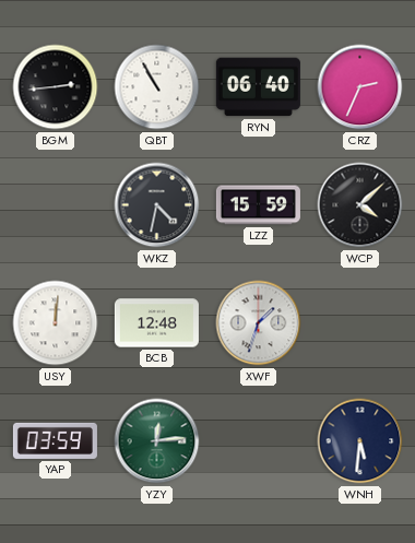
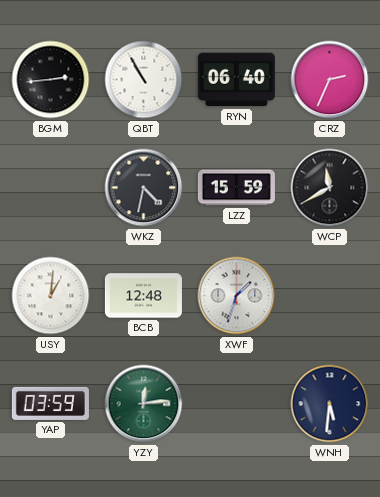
WCP: 4:08 -> 11:40 (330, 188)
USY: 12:01 -> 1:01 (51, 296)
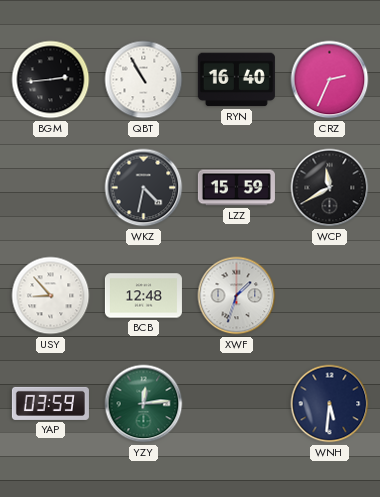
RYN: 06:40 -> 16:40 (236, 80)
USY: 1:01 -> 8:53 (51, 296)
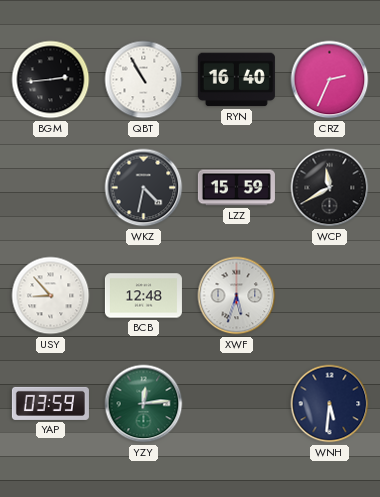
XWF: 1:33 -> 5:33 (237, 296)
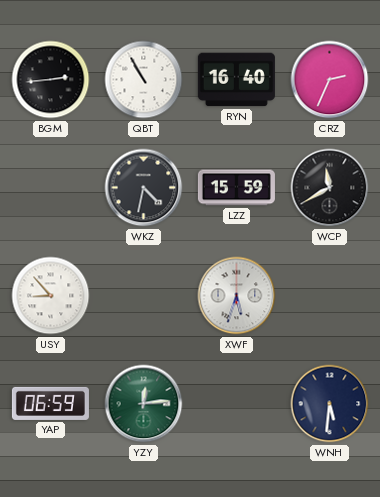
BCB: 12:48 -> none (143, 296)
YAP: 03:59 -> 06:59 (50, 403)
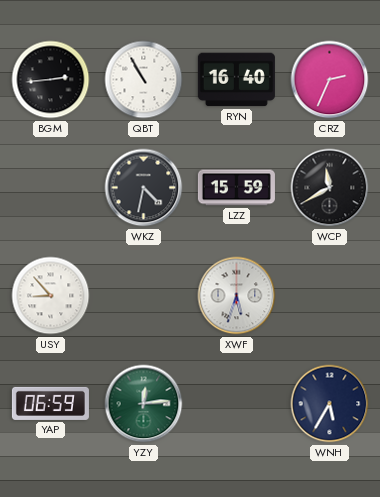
WNH: 5:31 -> 5:35 (330, 404)
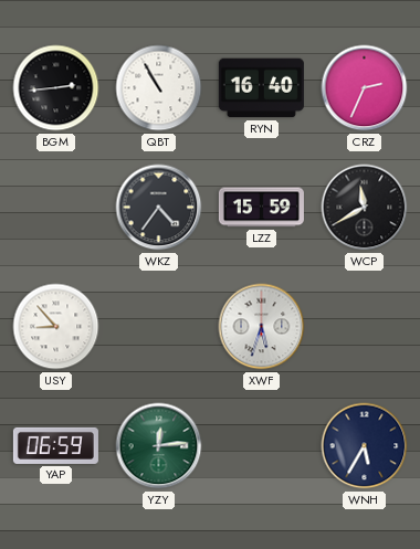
WKZ: 4:32 -> 4:36 (159, 208)
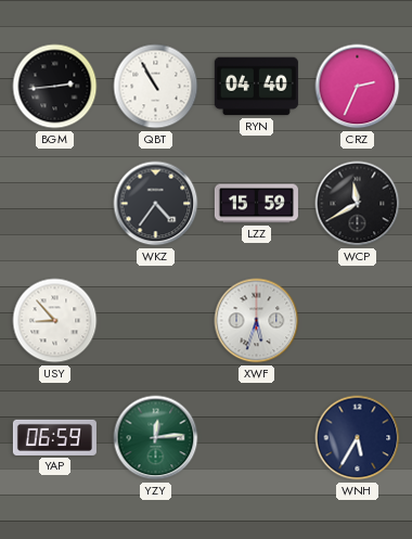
RYN: 16:40 -> 04:40 (256, 87)
